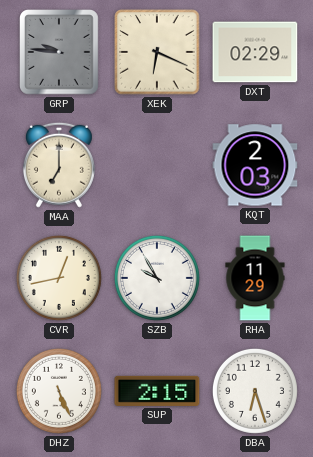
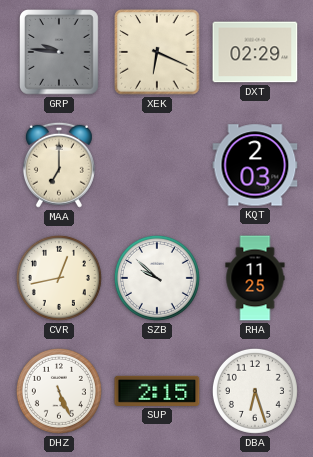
SZB: 9:55 -> 9:52 (157, 278)
RHA: 11:29 -> 11:25 (255, 278)
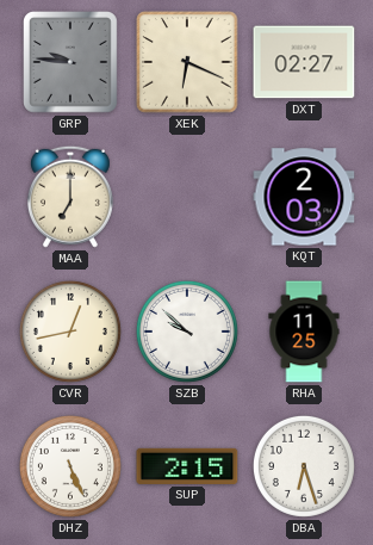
DXT: 02:29 -> 02:27 (304, 62)
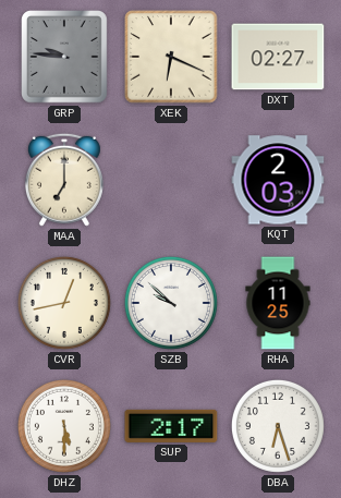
DHZ: 5:26 -> 5:30 (64, 426)
SUP: 2:15 -> 2:17 (171, 426)
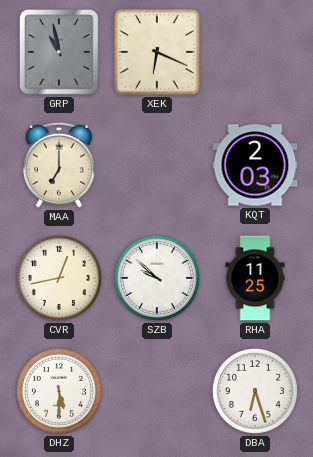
GRP: 9:46 -> 10:58 (60, 53)
DXT: 02:27 -> none (278, 57)
SUP: 2:17 -> none (171, 426)
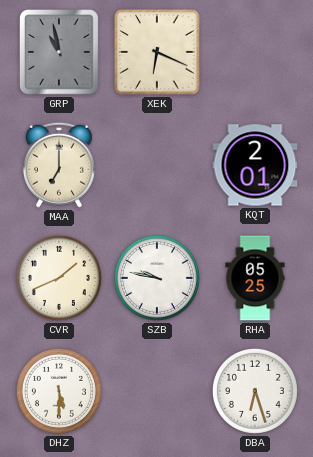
KQT: 2:03 -> 2:01 (255, 165)
CVR: 12:43 -> 1:41 (59, 278)
SZB: 9:52 -> 9:47 (157, 278)
RHA: 11:25 -> 05:25 (255, 278)
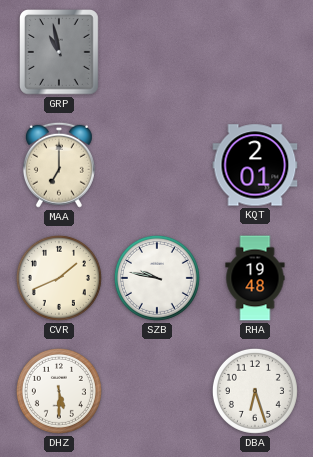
XEK: 6:19 -> none (157, 52)
RHA: 05:25 -> 19:48 (255, 278)
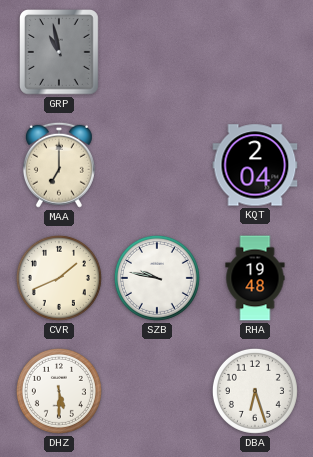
KQT: 2:01 -> 2:04 (255, 165)
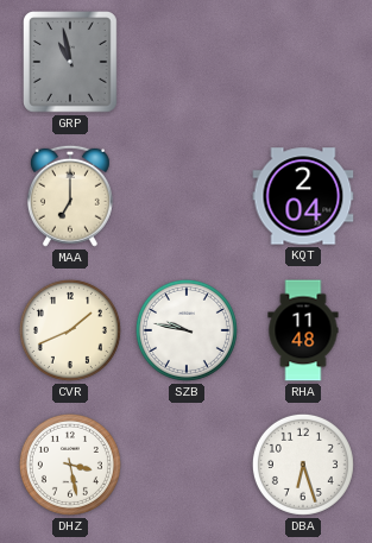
RHA: 19:48 -> 11:48 (303, 330)
DHZ: 5:30 -> 3:28 (70, 465)
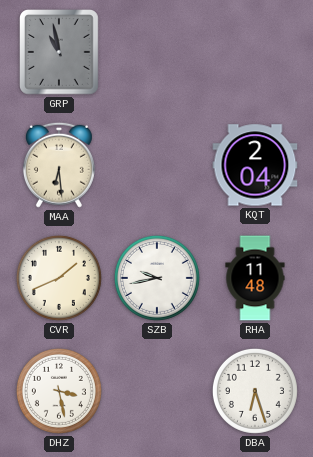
MAA: 7:00 -> 6:29 (59, 165)
SZB: 9:47 -> 9:43 (157, 278)
